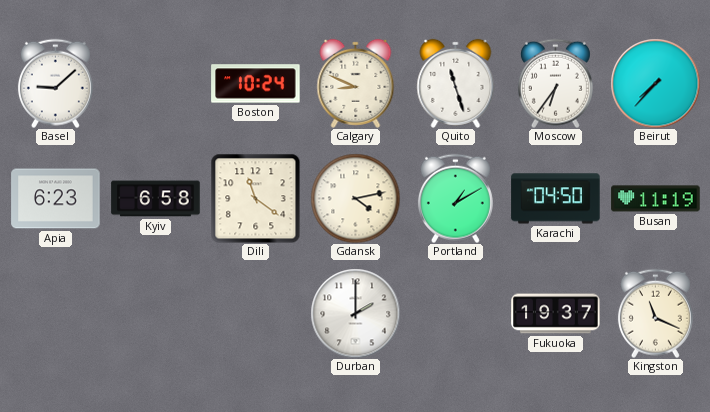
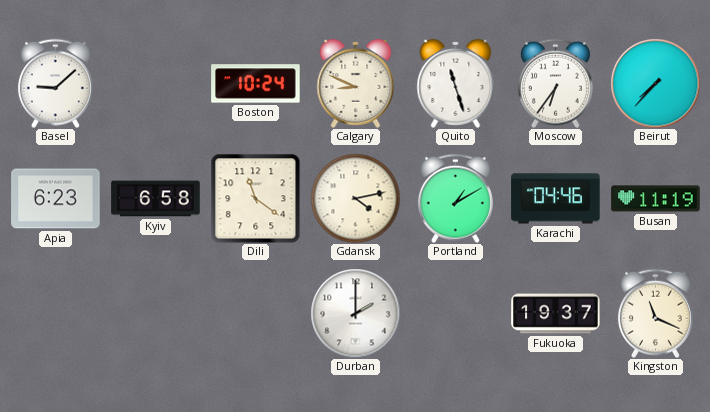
Karachi: 04:50 -> 04:46 (556, 199)
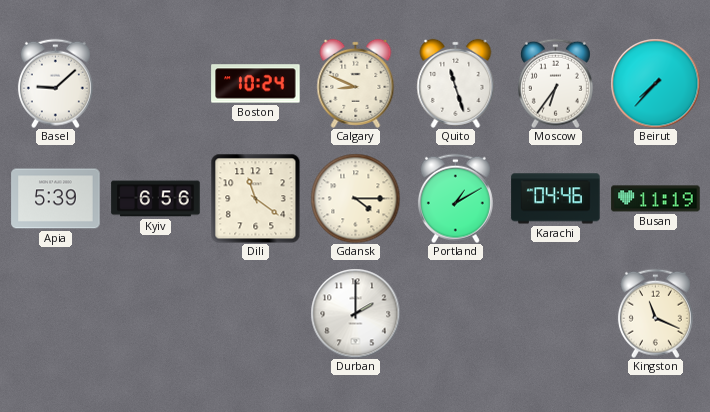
Apia: 6:23 -> 5:39 (56, 199)
Kyiv: 6:58 -> 6:56 (156, 199)
Gdansk: 4:13 -> 4:15 (355, 198)
Fukuoka: 19:37 -> none (556, 314)
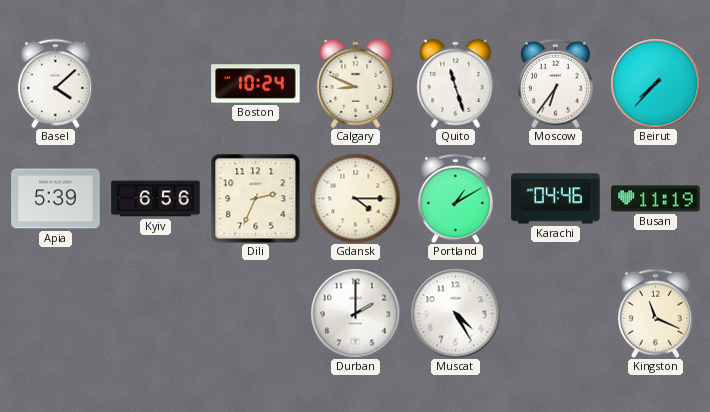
Basel: 9:08 -> 4:08 (55, 83)
Dili: 11:21 -> 2:34 (255, 198)
Muscat: none -> 4:25 (455, 313)
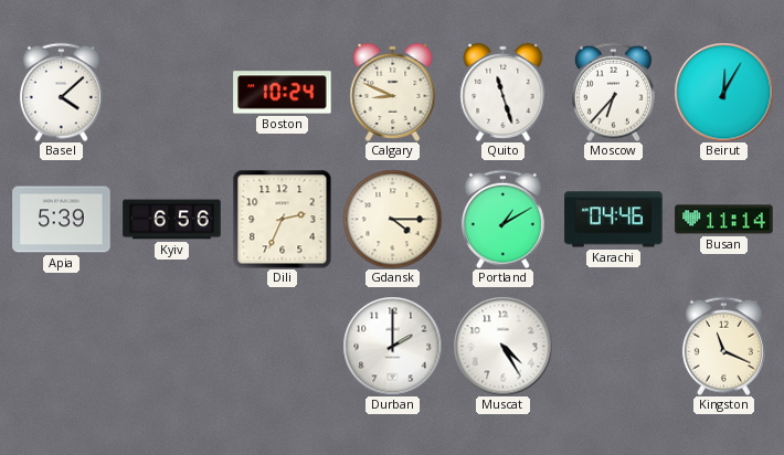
Moscow: 6:36 -> 6:37 (613, 92)
Beirut: 7:37 -> 12:05 (723, 92)
Busan: 11:19 -> 11:14 (724, 220)
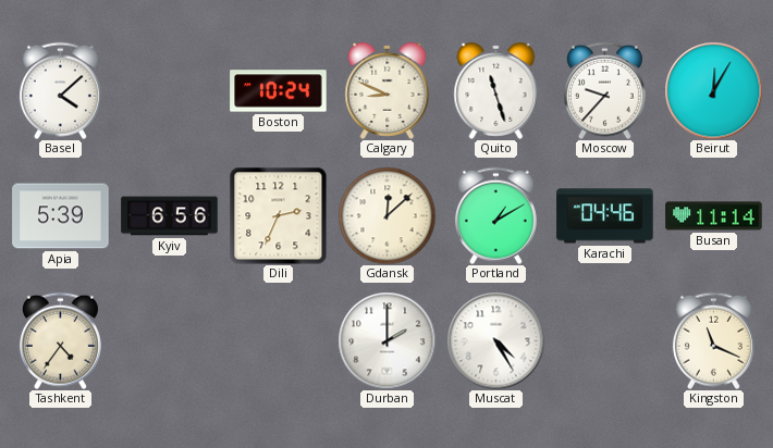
Moscow: 6:37 -> 9:37 (604, 90)
Gdansk: 4:15 -> 12:08 (387, 215)
Tashkent: none -> 4:36 (60, 340)
